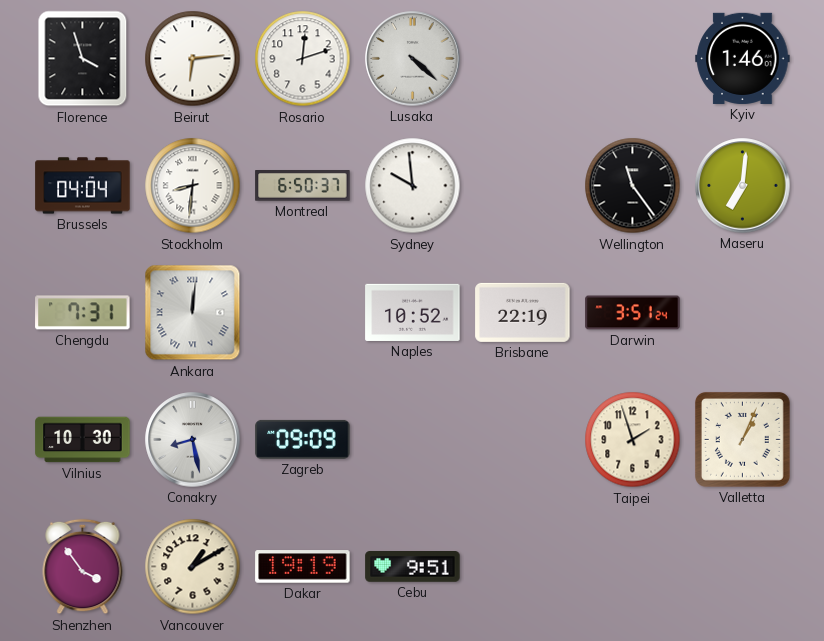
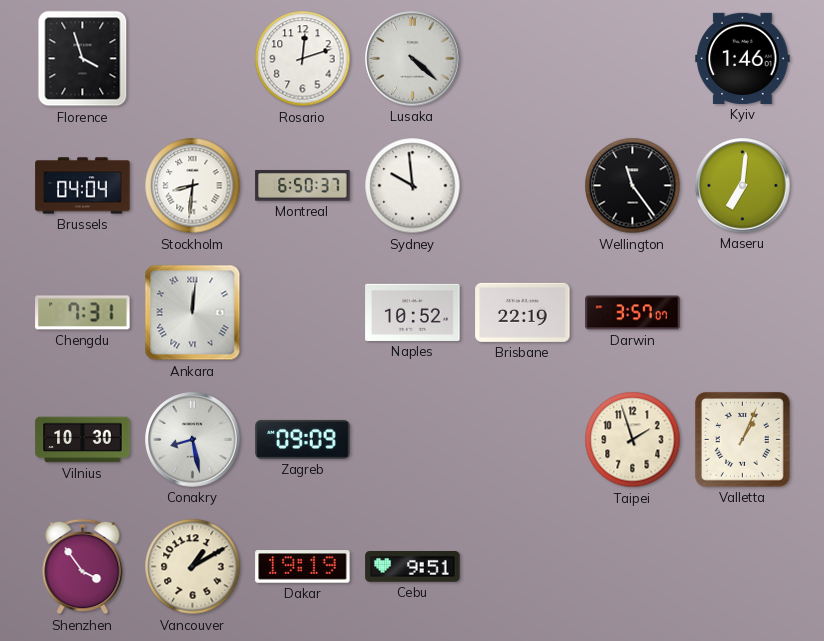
Beirut: 6:14 -> none (193, 59)
Darwin: 3:51 -> 3:57 (633, 313)
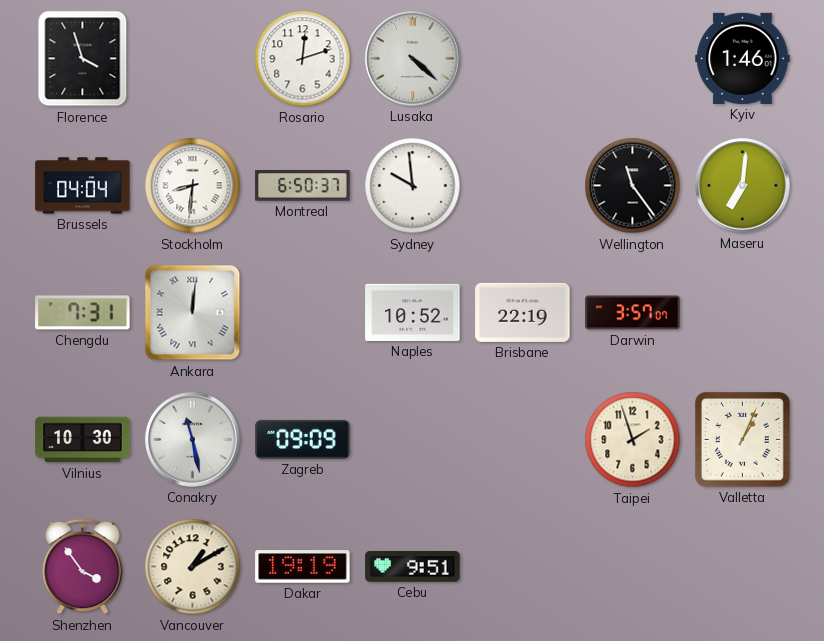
Conakry: 8:28 -> 11:28 (193, 440)
